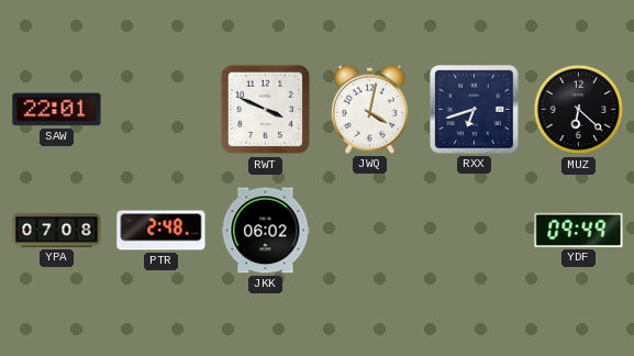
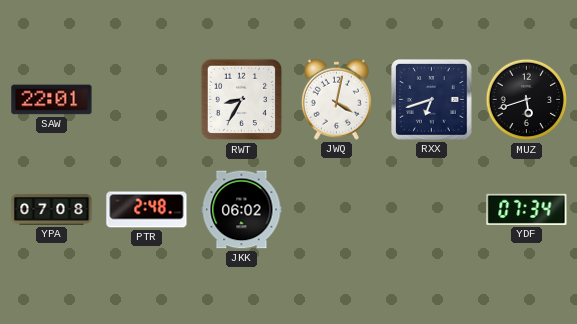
RWT: 3:49 -> 8:35 (242, 100)
MUZ: 6:22 -> 5:42 (527, 100)
YDF: 09:49 -> 07:34 (527, 209)
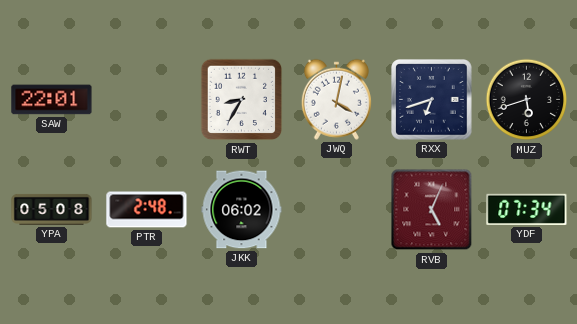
YPA: 07:08 -> 05:08 (52, 209)
RVB: none -> 5:04 (432, 210)
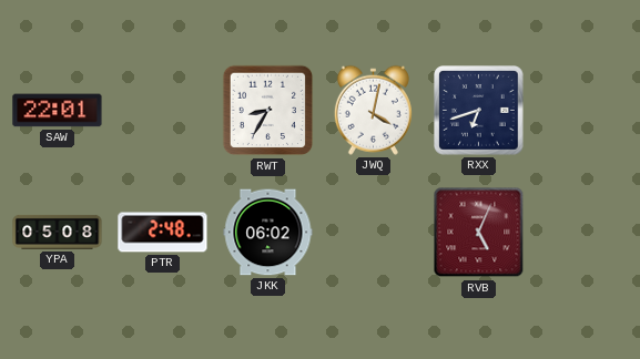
MUZ: 5:42 -> none (527, 100)
YDF: 07:34 -> none (527, 209)
